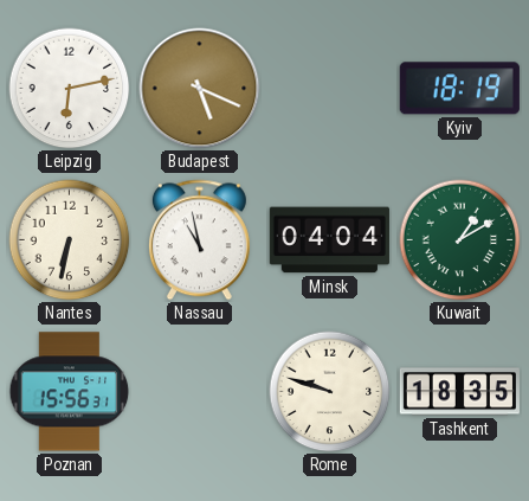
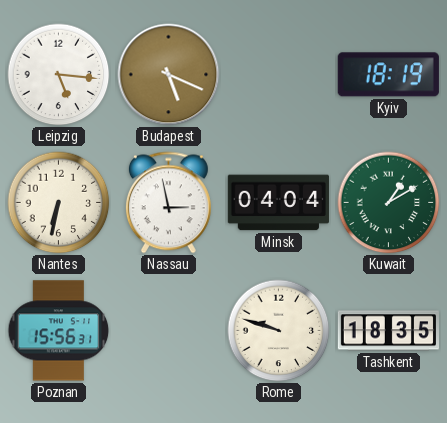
Leipzig: 6:13 -> 5:16 (59, 75)
Nassau: 10:58 -> 2:58 (168, 203)
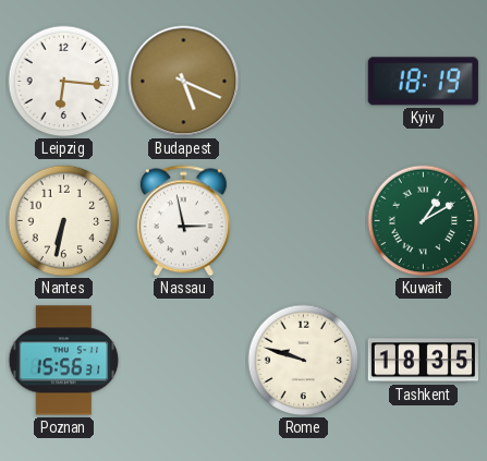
Leipzig: 5:16 -> 6:16 (64, 82)
Minsk: 04:04 -> none (278, 203)
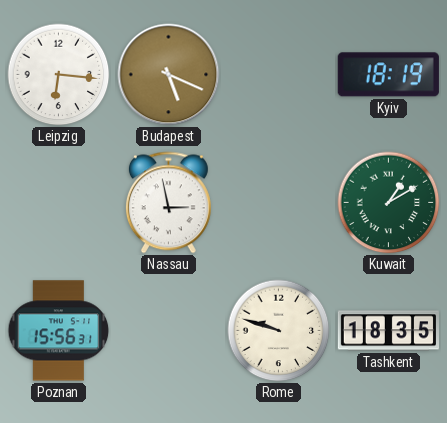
Nantes: 6:32 -> none (64, 221)
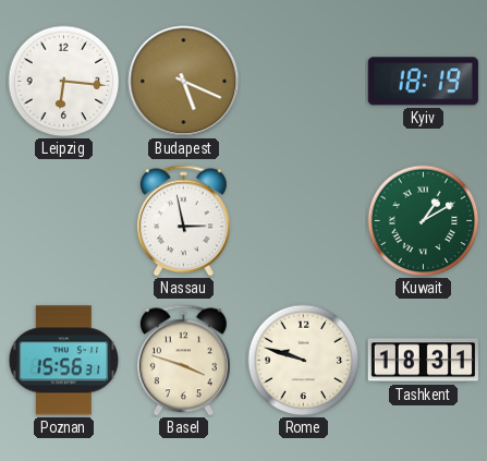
Basel: none -> 3:48 (183, 361)
Tashkent: 18:35 -> 18:31 (423, 361)
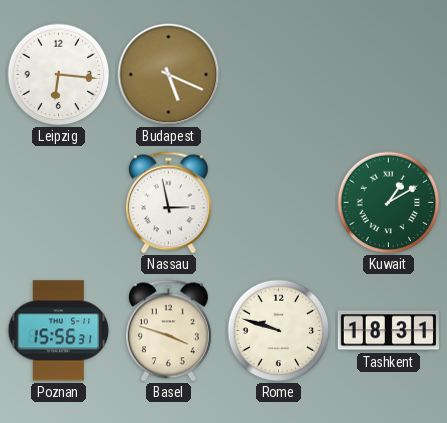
Kyiv: 18:19 -> none (423, 82)
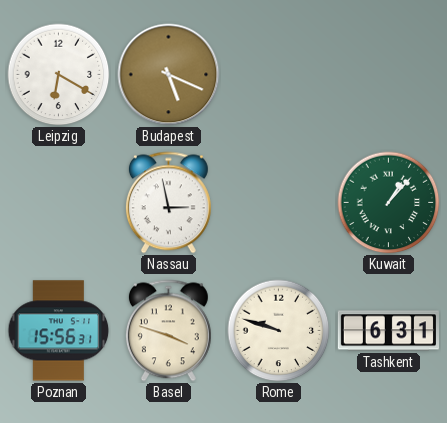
Leipzig: 6:16 -> 6:20 (59, 75)
Kuwait: 1:10 -> 1:07 (389, 203)
Tashkent: 18:31 -> 6:31 (388, 331)
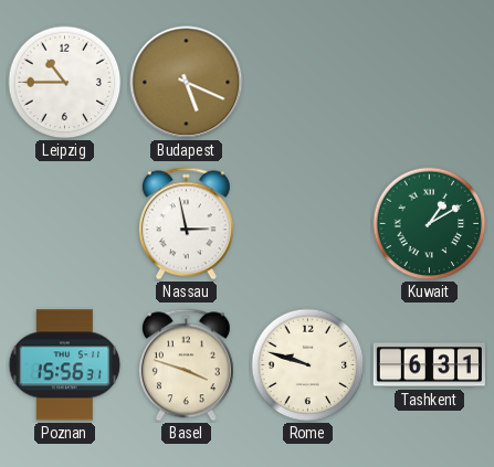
Leipzig: 6:20 -> 10:45 (65, 83)
Kuwait: 1:07 -> 1:10 (430, 224)
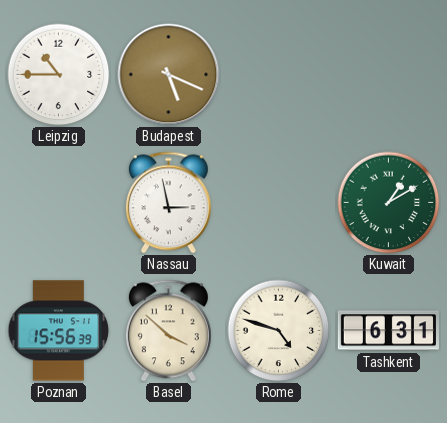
Poznan: 15:56:31 -> 15:56:39 (59, 331)
Basel: 3:48 -> 3:52 (168, 331)
Rome: 9:48 -> 4:48 (279, 331)
